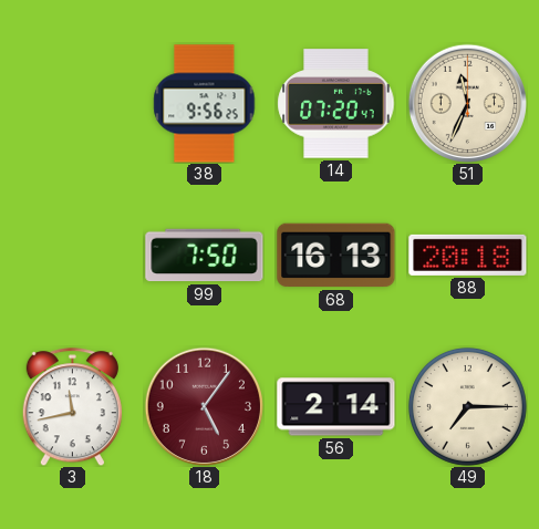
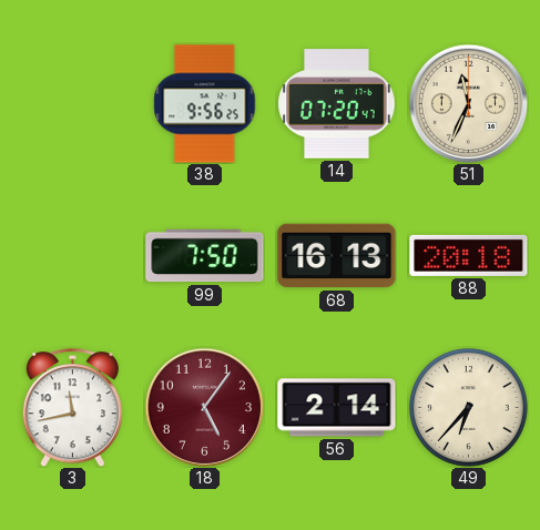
49: 7:15 -> 6:37 (468, 407)
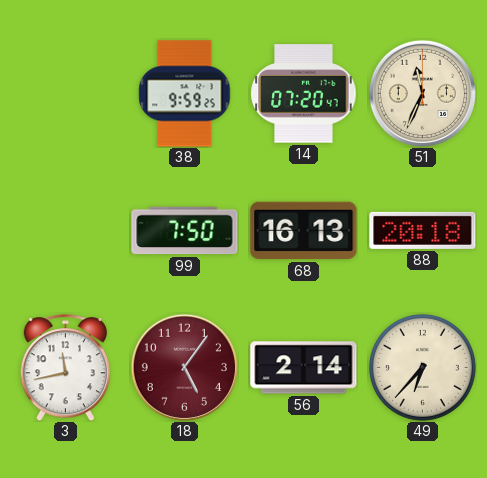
38: 9:56 -> 9:59 (185, 94)
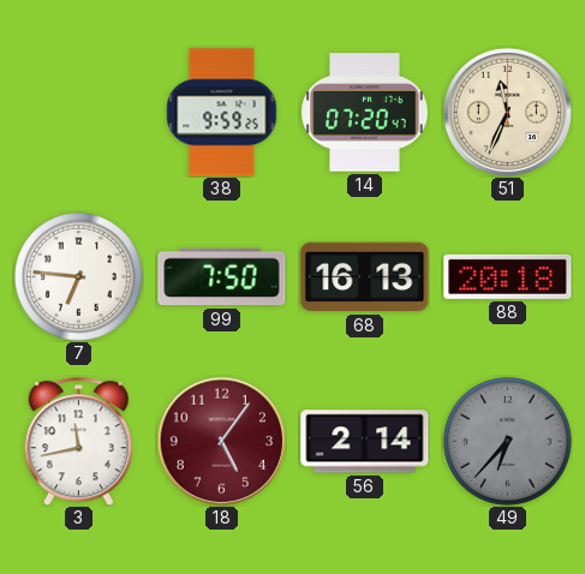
7: none -> 6:46 (78, 276)
49 dial: cream -> grey (507, 441)
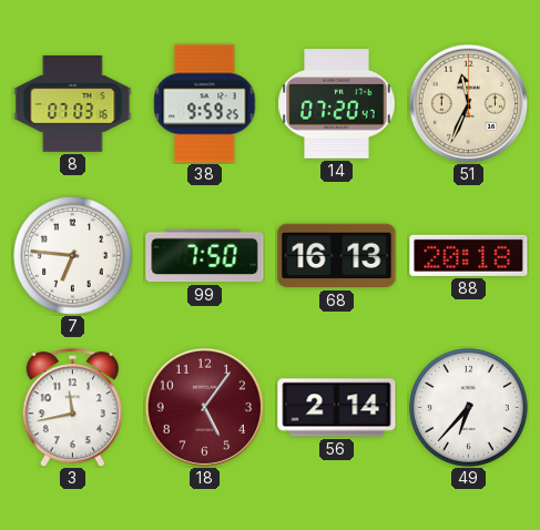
8: none -> 07:03 (73, 103)
49 dial: grey -> white (468, 407)
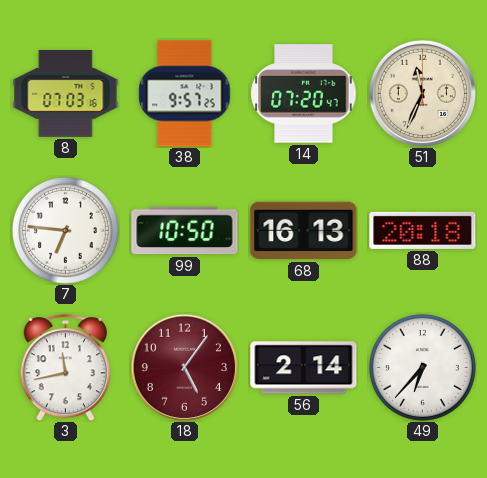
38: 9:59 -> 9:57 (185, 94)
99: 7:50 -> 10:50 (185, 231)
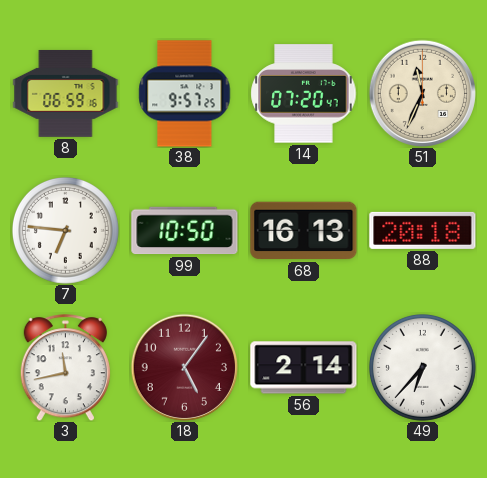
8: 07:03 -> 06:59 (66, 93)
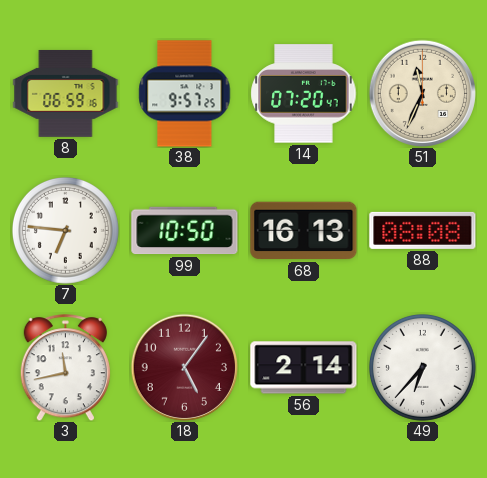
88: 20:18 -> 08:08 (423, 230)
